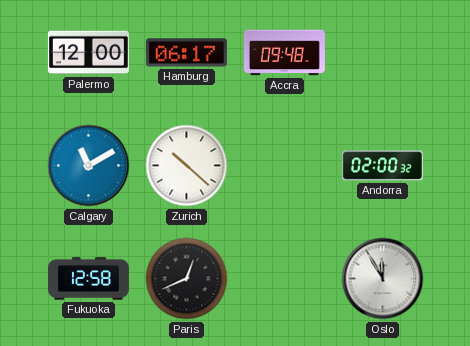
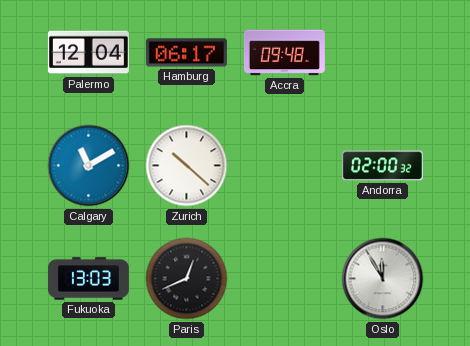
Palermo: 12:00 -> 12:04 (88, 53)
Fukuoka: 12:58 -> 13:03 (88, 279)
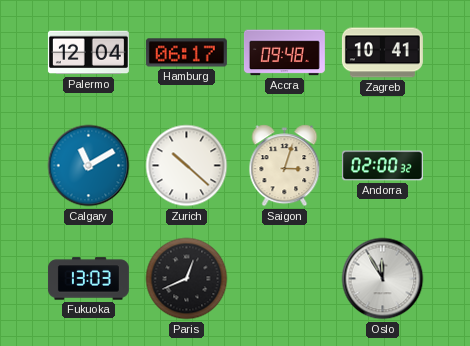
Zagreb: none -> 10:41 (382, 53)
Saigon: none -> 3:03 (285, 166)
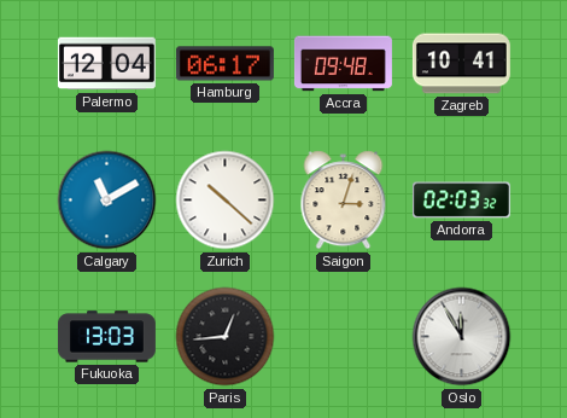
Andorra: 02:00 -> 02:03 (461, 201)
Paris: 12:41 -> 12:44 (226, 337)
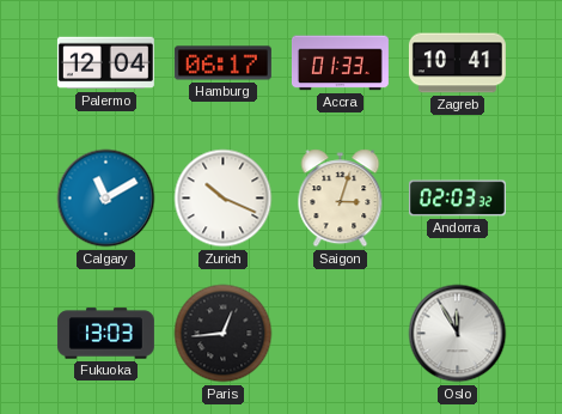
Accra: 09:48 -> 01:33 (340, 63)
Zurich: 10:22 -> 10:19 (224, 199)
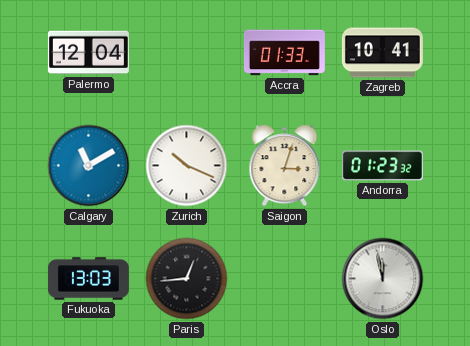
Hamburg: 06:17 -> none (222, 63)
Andorra: 02:03 -> 01:23 (382, 166)
Oslo: 11:55 -> 11:58 (383, 279)
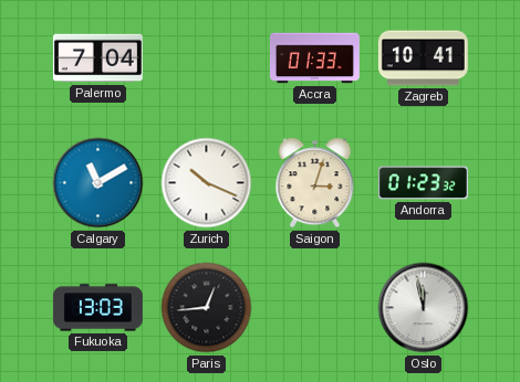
Palermo: 12:04 -> 7:04 (97, 59)
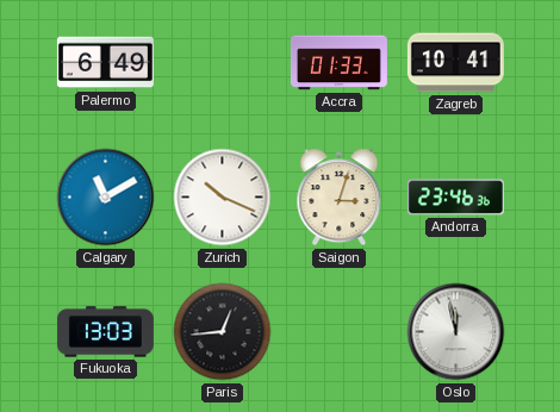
Palermo: 7:04 -> 6:49 (105, 63)
Andorra: 01:23 -> 23:46 (455, 198)
